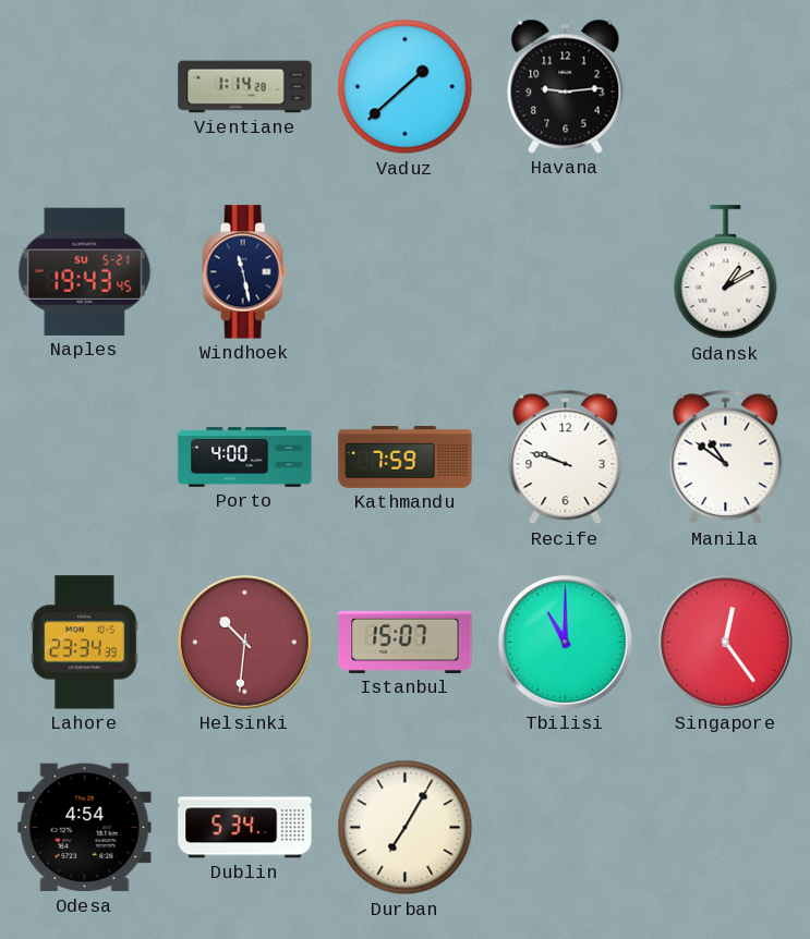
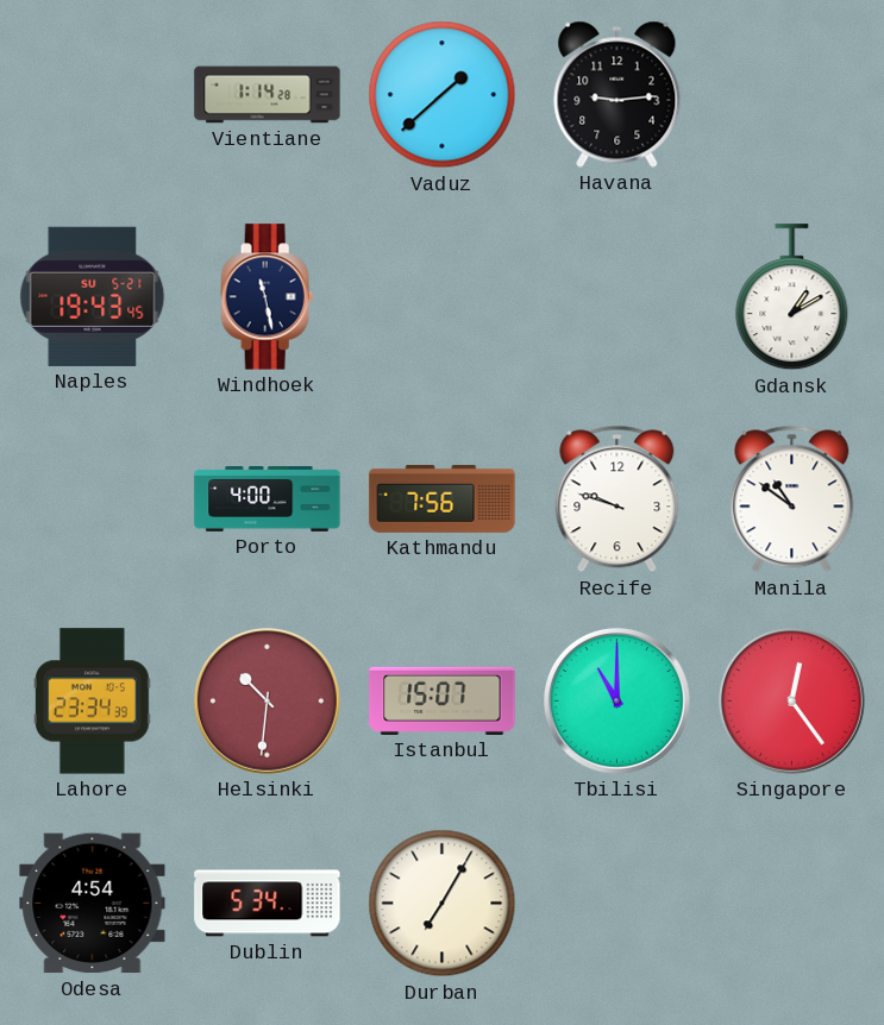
Kathmandu: 7:59 -> 7:56 (443, 499)
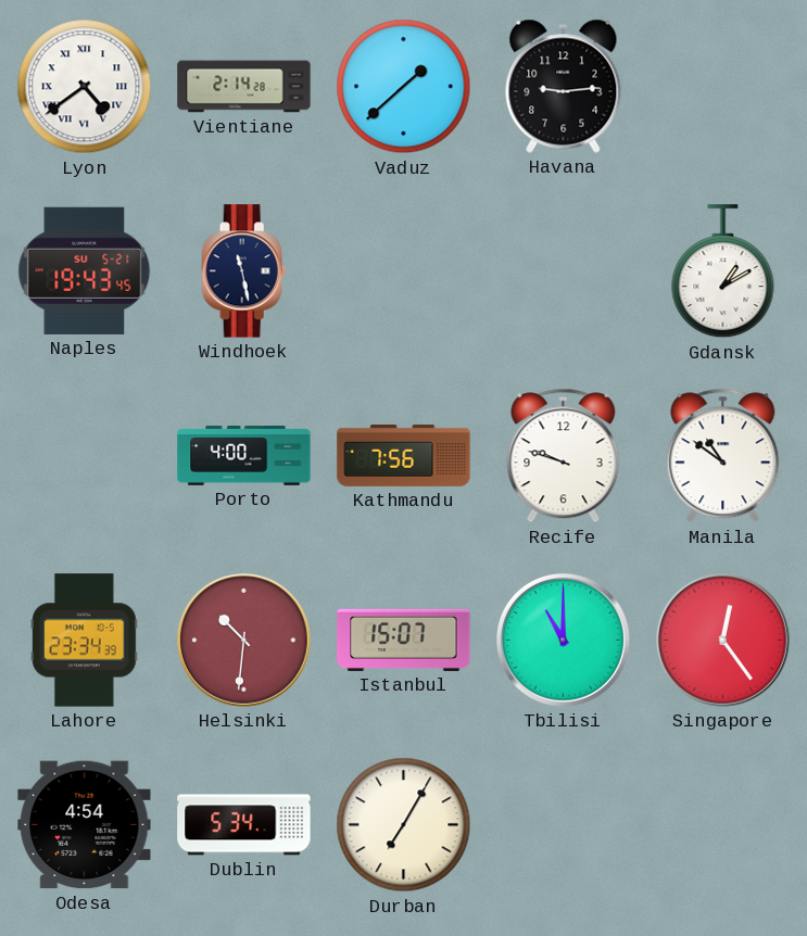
Lyon: none -> 4:39 (85, 87)
Vientiane: 1:14 -> 2:14 (244, 87)
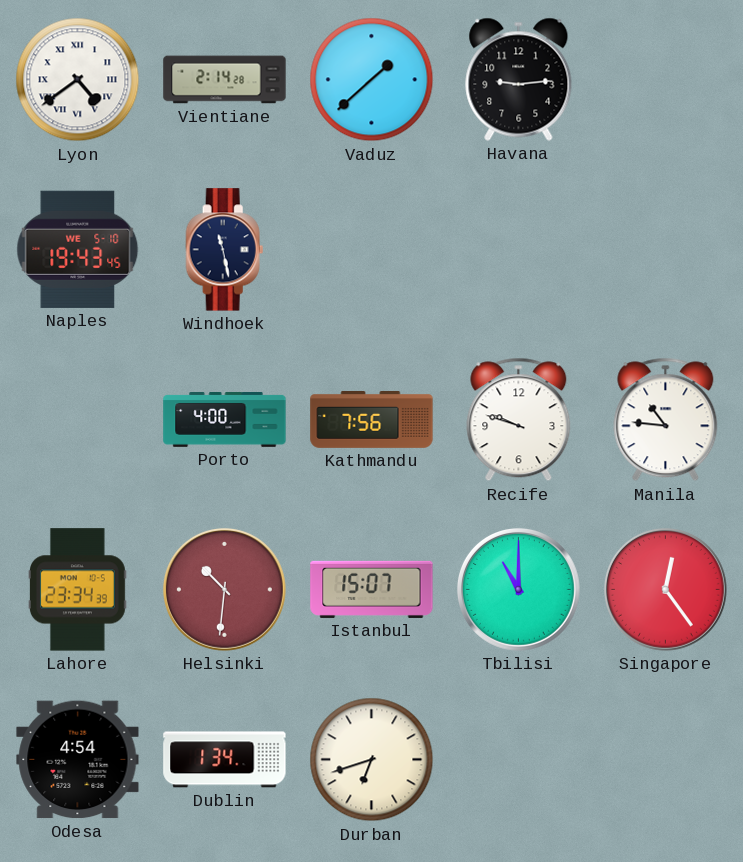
Naples date: SU 5-21 -> WE 5-10 (78, 249)
Gdansk: 1:10 -> none (723, 271)
Manila: 10:51 -> 10:46 (666, 420)
Dublin: 5:34 -> 1:34 (225, 760)
Durban: 7:05 -> 6:42 (372, 760)
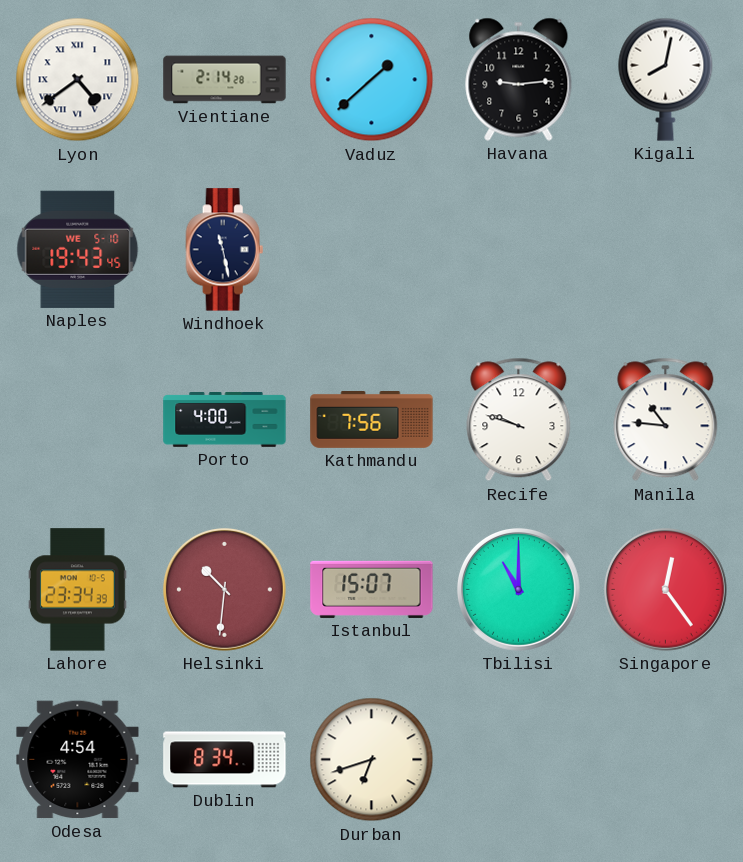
Kigali: none -> 8:02 (666, 79)
Dublin: 1:34 -> 8:34 (225, 760)
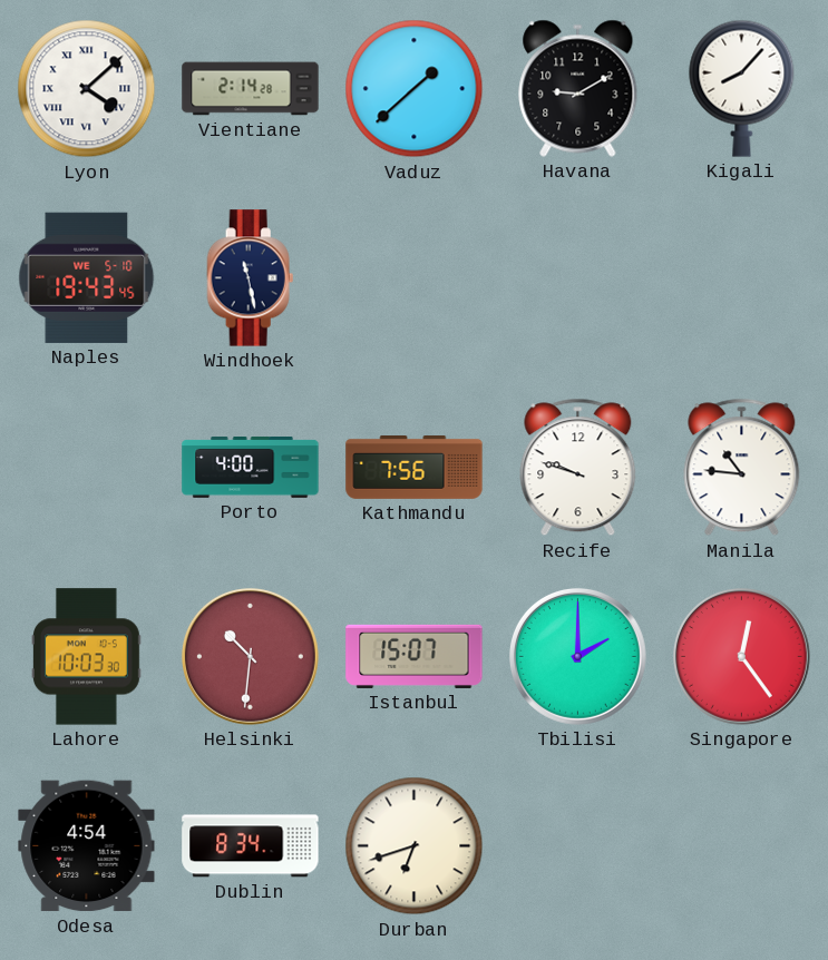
Lyon: 4:39 -> 4:08 (87, 89)
Havana: 9:14 -> 9:10 (578, 88)
Kigali: 8:02 -> 8:07 (742, 88)
Lahore: 23:34 -> 10:03 (87, 657)
Tbilisi: 11:00 -> 2:00 (577, 656)
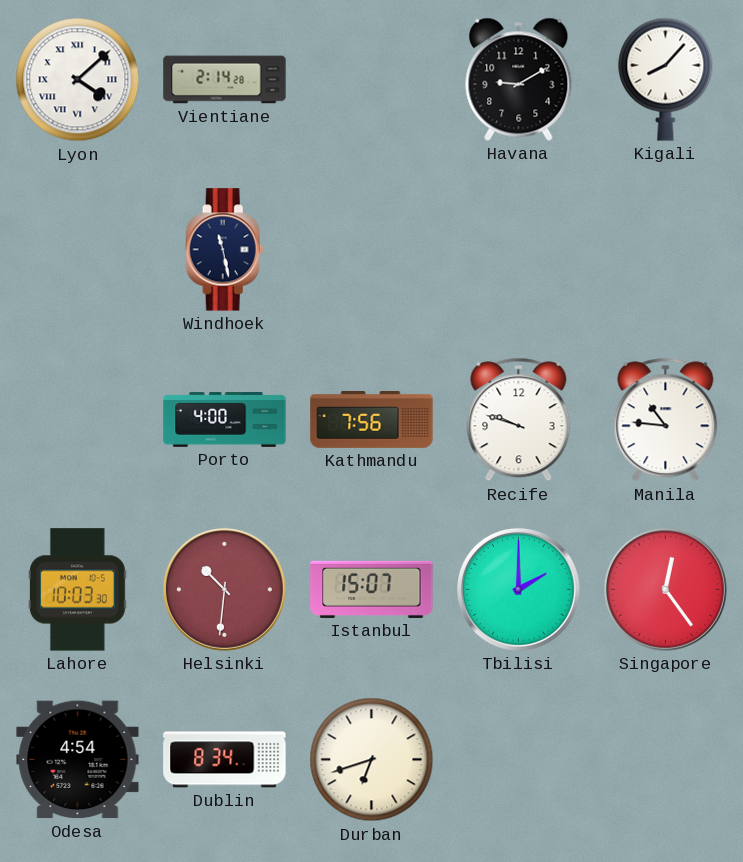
Vaduz: 1:38 -> none (415, 89)
Naples: 19:43 -> none (87, 277)
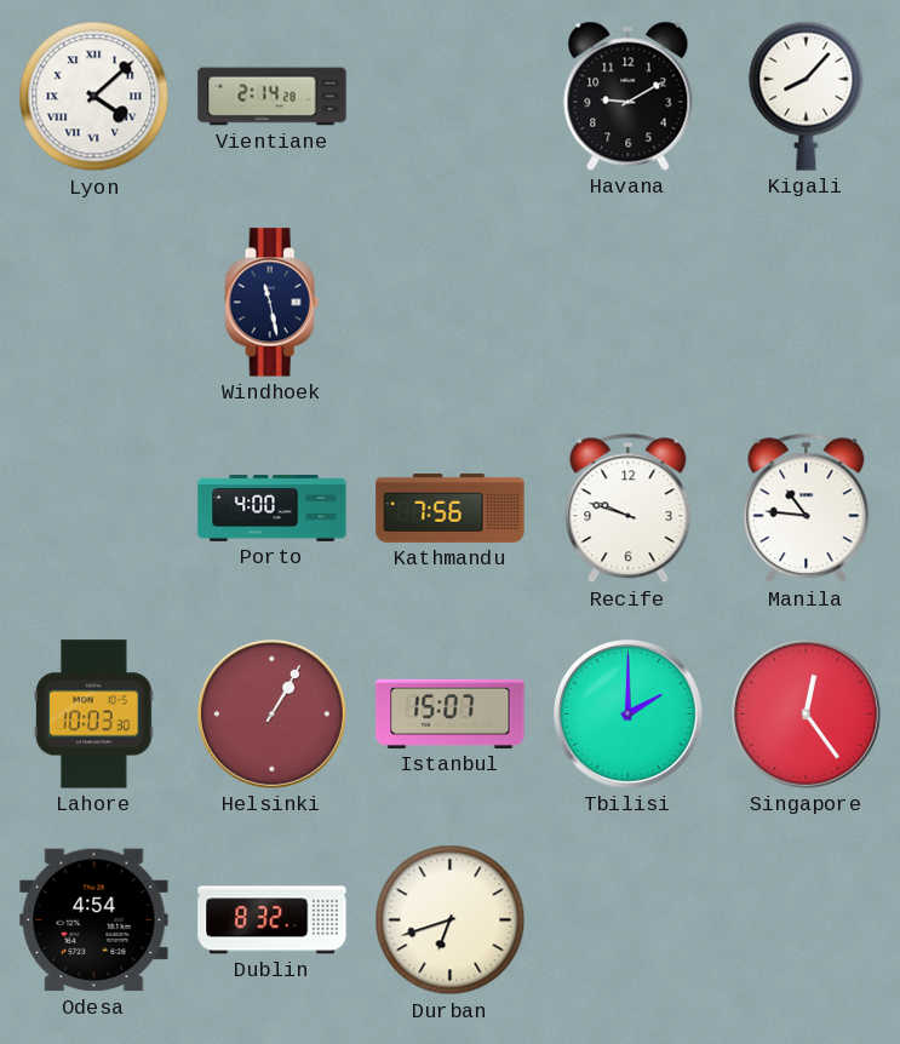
Helsinki: 10:31 -> 1:05 (271, 713)
Dublin: 8:34 -> 8:32 (273, 920)
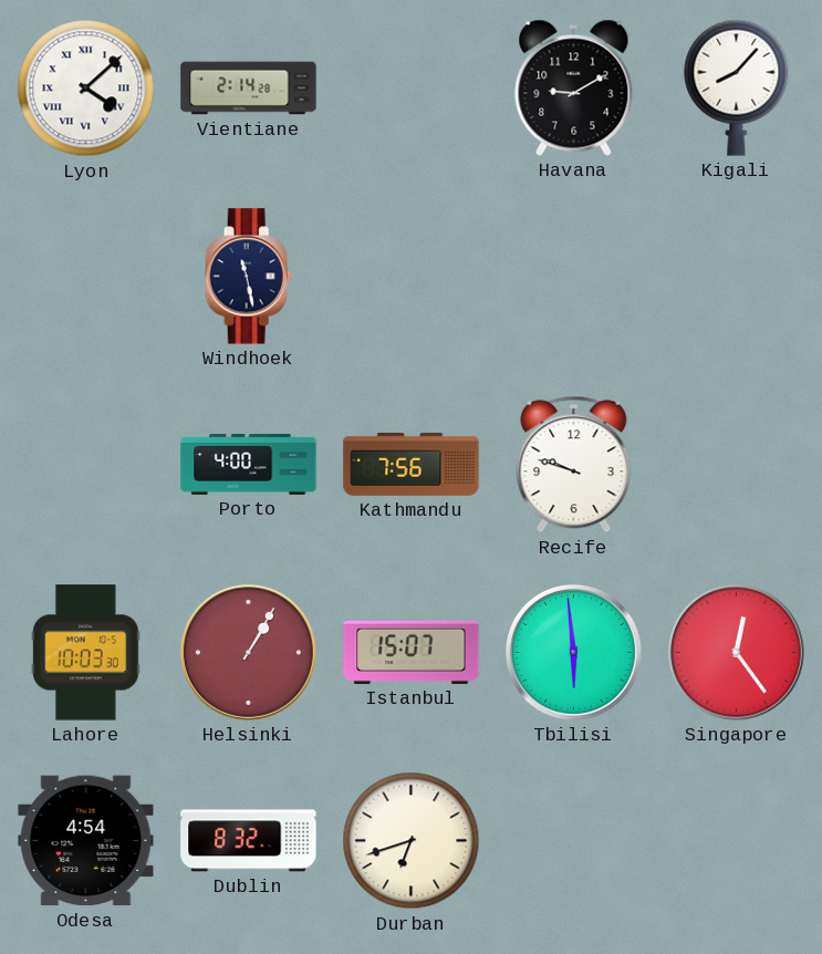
Manila: 10:46 -> none (807, 509)
Tbilisi: 2:00 -> 5:59 (573, 652)
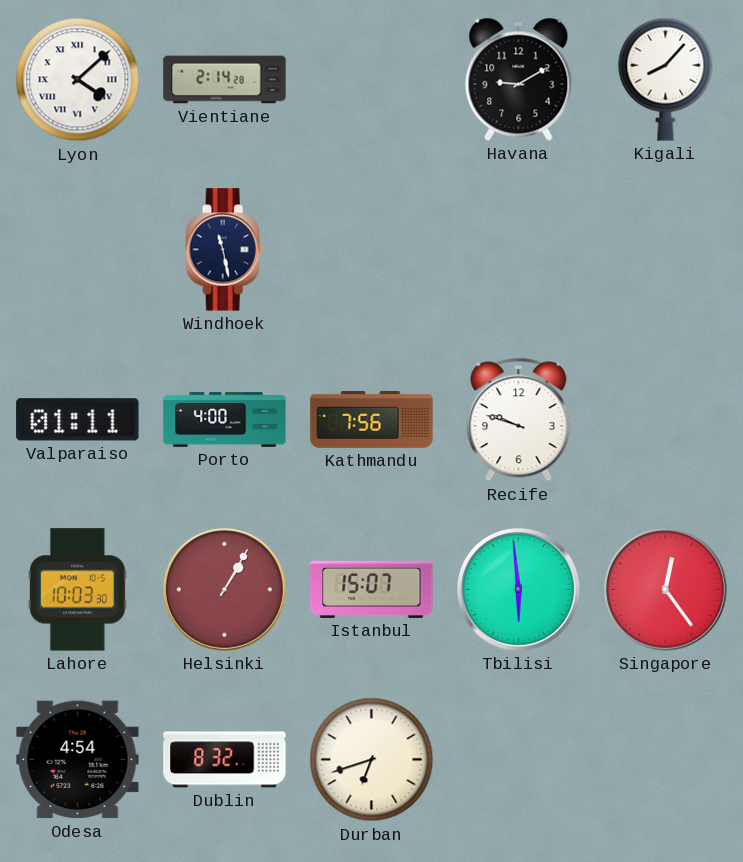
Valparaiso: none -> 01:11 (78, 420)
